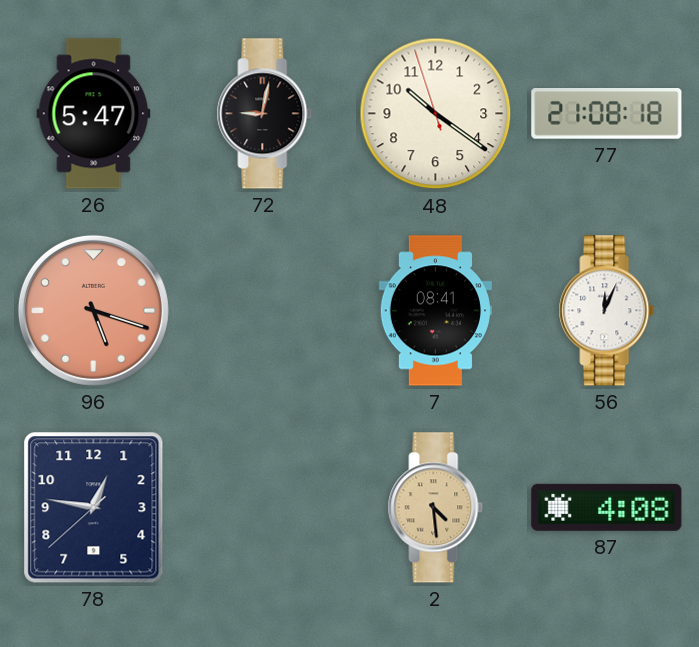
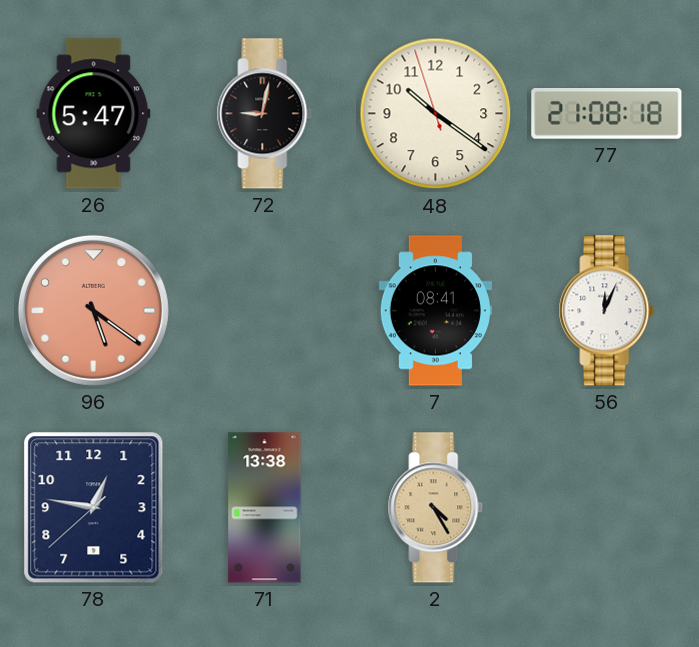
96: 5:18 -> 5:21 (93, 310)
71: none -> 13:38 (265, 508)
2: 4:29 -> 4:25 (436, 508)
87: 4:08 -> none (607, 507)
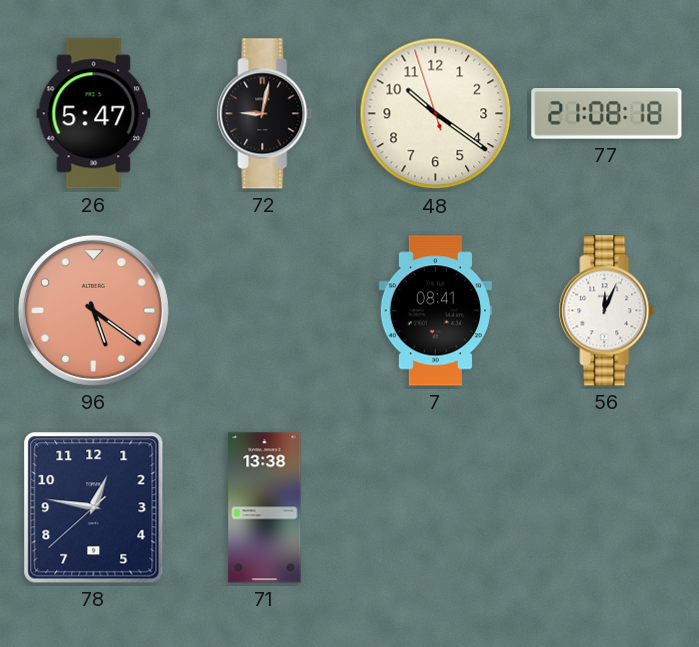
2: 4:25 -> none (436, 508)
